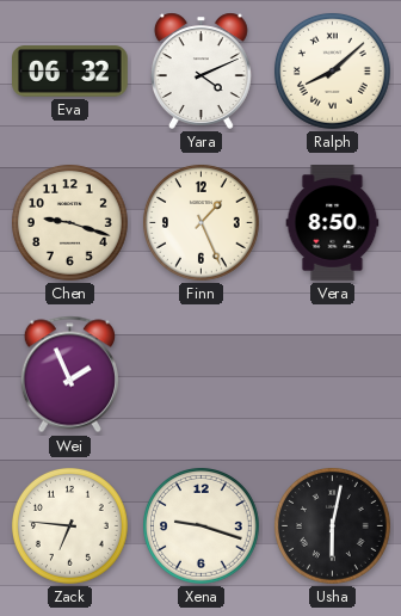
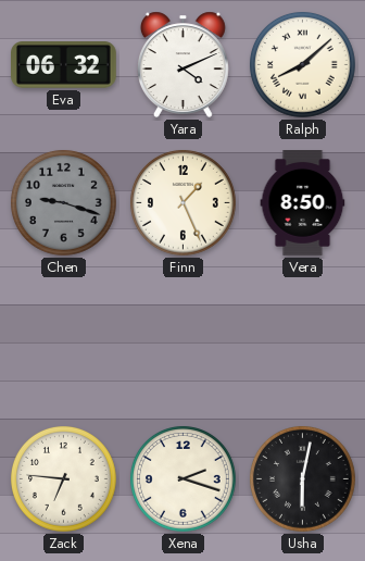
Chen dial: cream -> grey (63, 202)
Wei: 1:56 -> none (69, 375)
Xena: 9:18 -> 2:18 (182, 478)
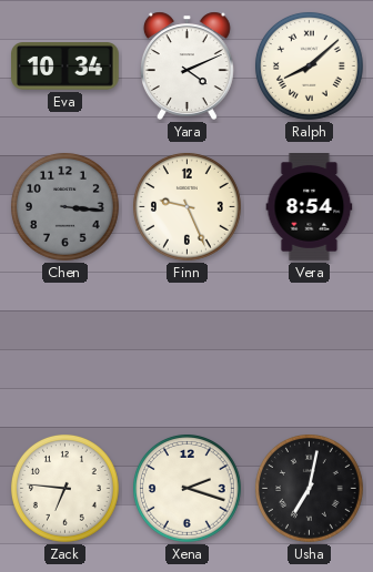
Eva: 06:32 -> 10:34 (65, 67)
Chen: 9:18 -> 3:16 (64, 206)
Finn: 1:26 -> 9:26 (186, 206)
Vera: 8:50 -> 8:54 (310, 207)
Usha: 6:02 -> 7:02 (309, 488)
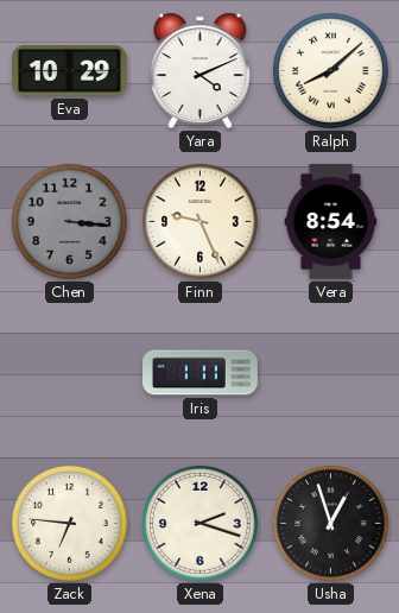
Eva: 10:34 -> 10:29 (70, 71)
Iris: none -> 1:11 (201, 373)
Usha: 7:02 -> 12:57 (330, 523)
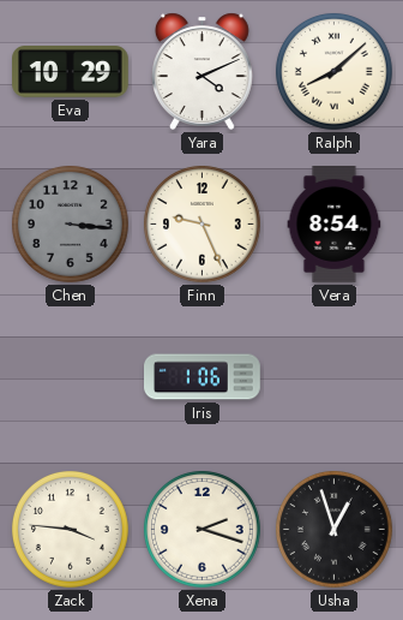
Iris: 1:11 -> 1:06 (203, 377)
Zack: 6:46 -> 3:46 (70, 529)
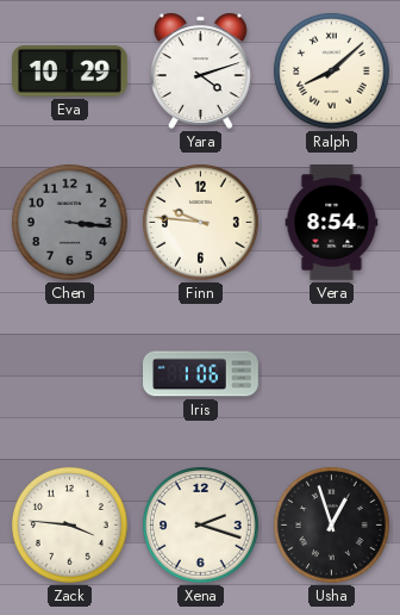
Yara: 4:11 -> 4:12 (200, 70)
Finn: 9:26 -> 9:46 (200, 222)
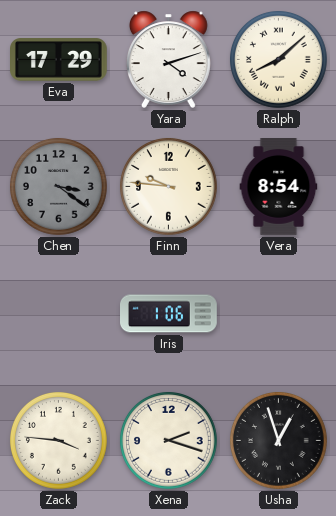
Eva: 10:29 -> 17:29 (59, 60)
Chen: 3:16 -> 3:21 (58, 186)
